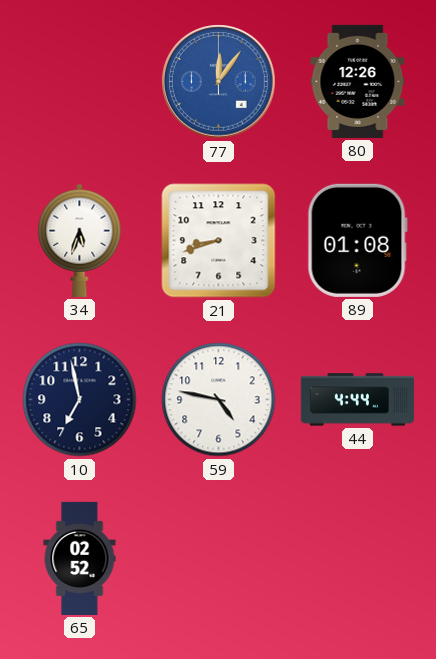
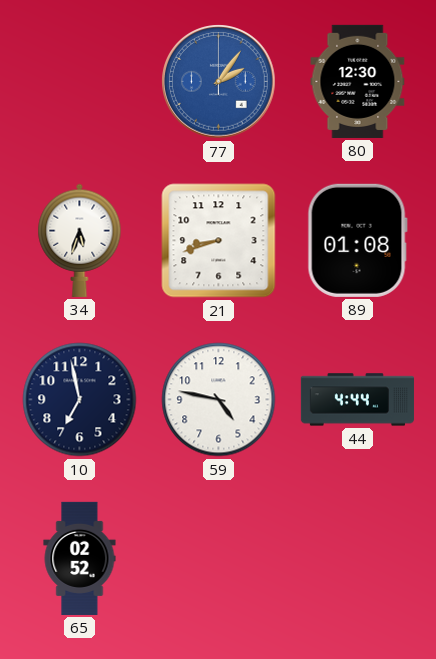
77: 12:06 -> 2:06 (219, 82)
80: 12:26 -> 12:30 (358, 81)
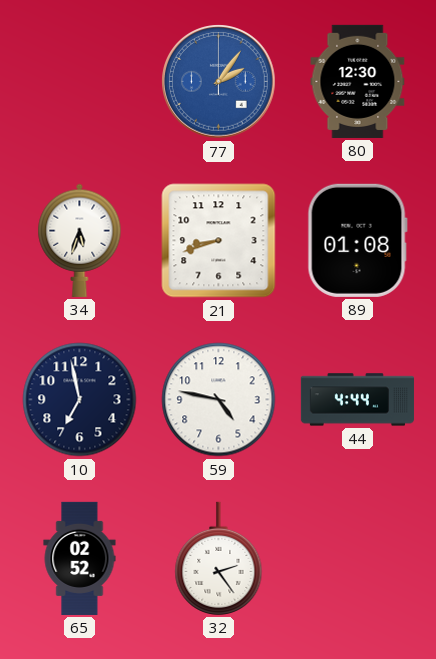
32: none -> 2:24 (219, 558)
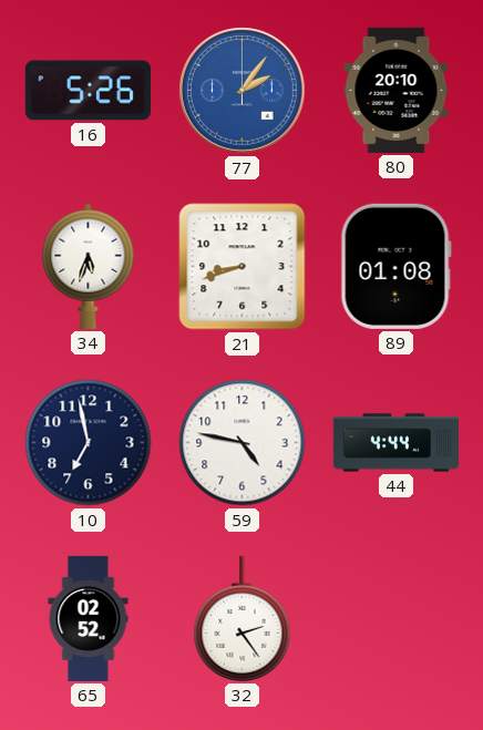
16: none -> 5:26 (88, 91)
80: 12:30 -> 20:10 (397, 90)
